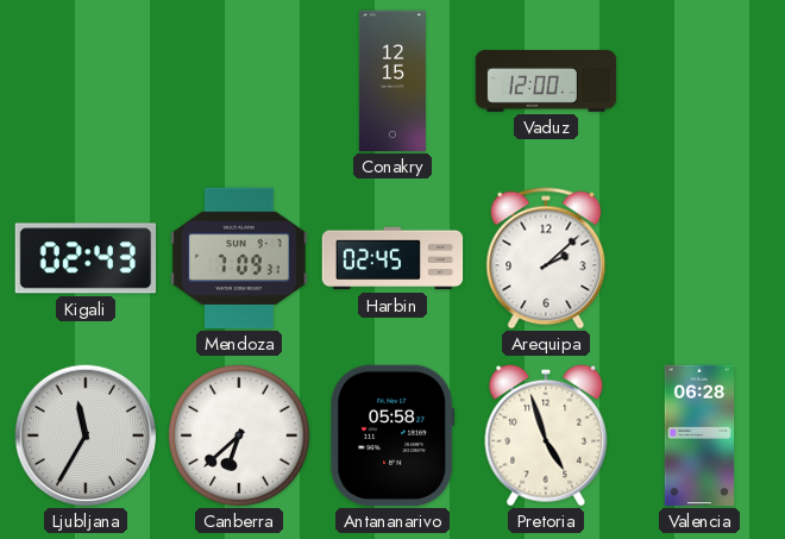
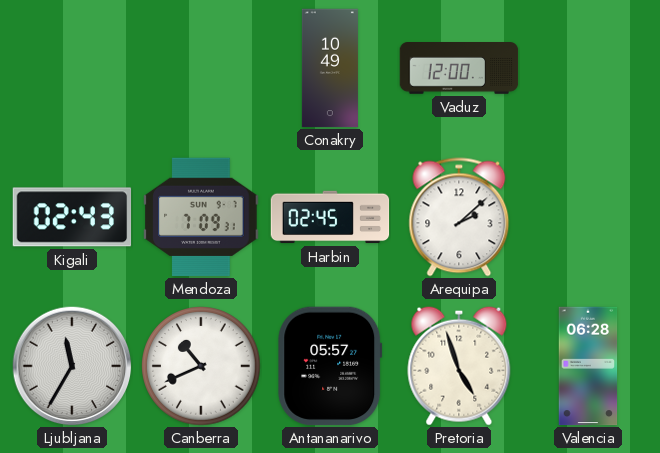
Conakry: 12:15 -> 10:49 (330, 68)
Canberra: 6:38 -> 10:41 (201, 366)
Antananarivo: 05:58 -> 05:57 (330, 366)
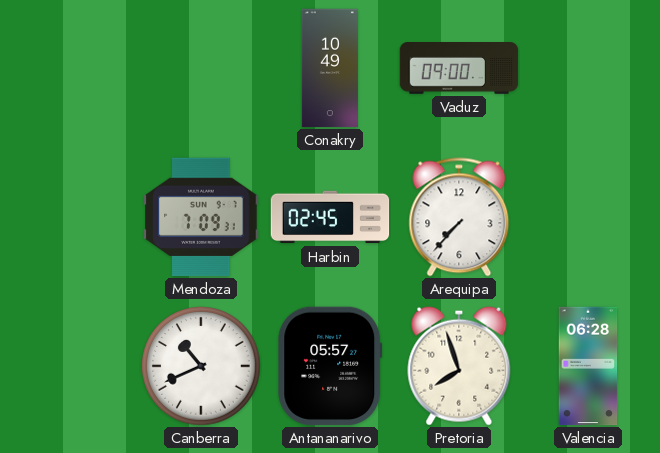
Vaduz: 12:00 -> 09:00 (459, 69)
Kigali: 02:43 -> none (72, 217)
Arequipa: 2:08 -> 7:37 (459, 217)
Ljubljana: 11:35 -> none (72, 366)
Pretoria: 4:57 -> 7:57 (459, 366)
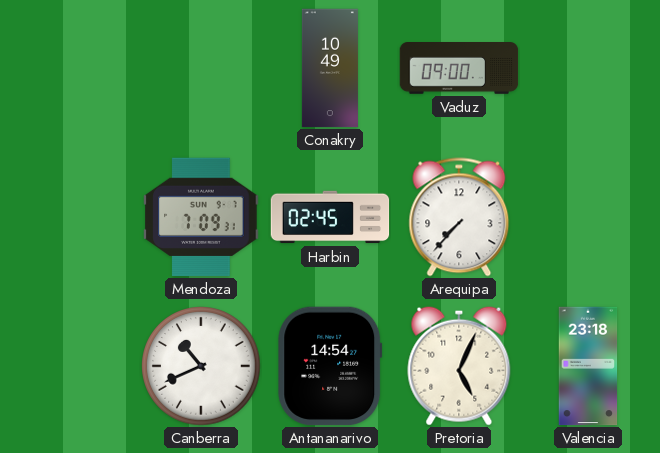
Antananarivo: 05:57 -> 14:54 (330, 366)
Pretoria: 7:57 -> 5:04 (459, 366)
Valencia: 06:28 -> 23:18 (588, 366)
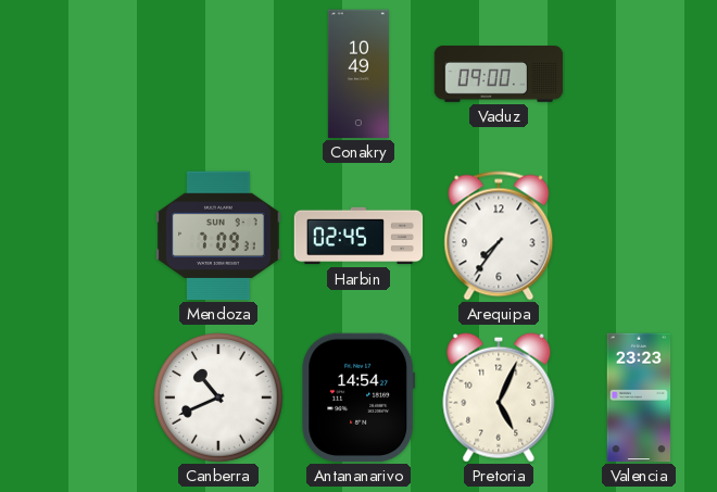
Arequipa: 7:37 -> 7:36 (499, 236)
Valencia: 23:18 -> 23:23 (639, 398)
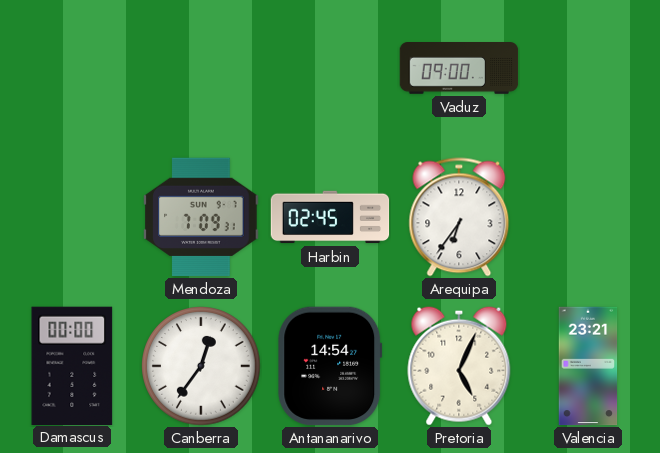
Conakry: 10:49 -> none (358, 74)
Arequipa: 7:36 -> 6:36 (459, 217)
Damascus: none -> 00:00 (72, 365)
Canberra: 10:41 -> 12:36 (201, 366)
Valencia: 23:23 -> 23:21 (588, 366)
